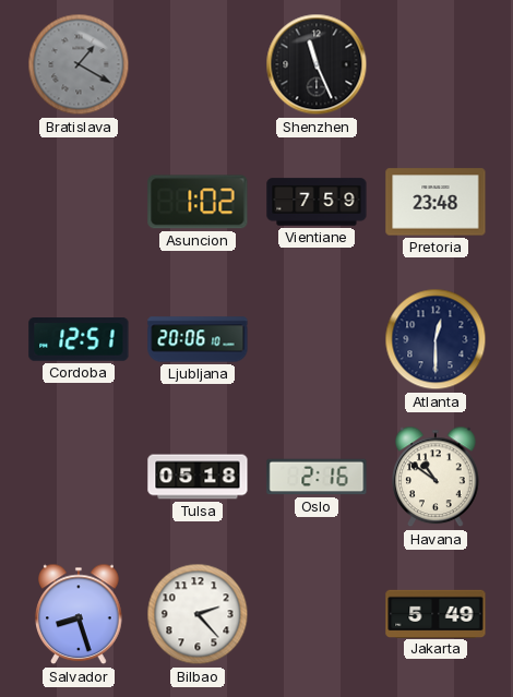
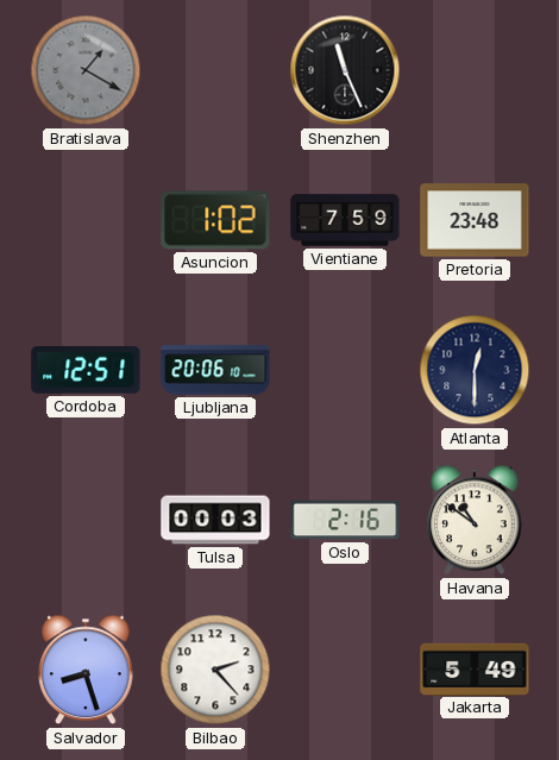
Tulsa: 05:18 -> 00:03 (215, 520)
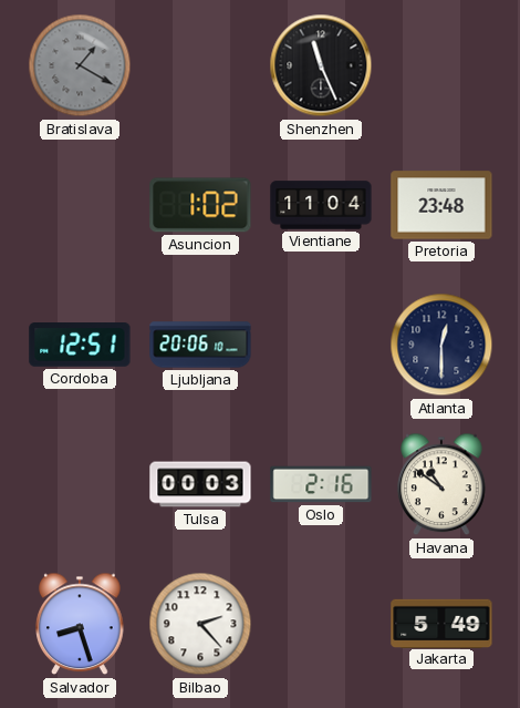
Vientiane: 7:59 -> 11:04 (321, 205)
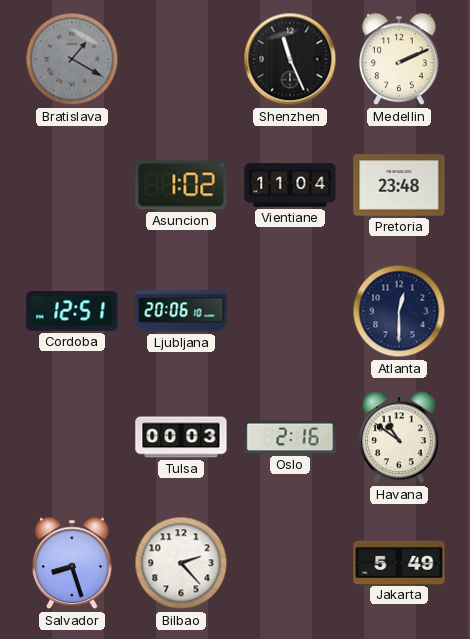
Medellin: none -> 2:11 (399, 59)
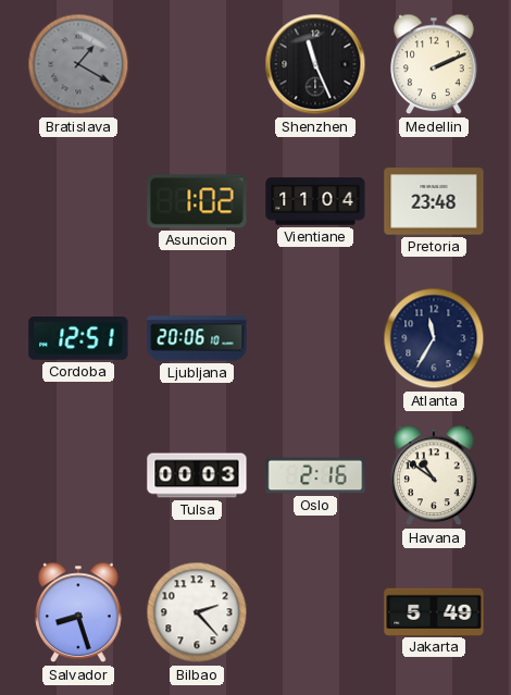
Atlanta: 12:30 -> 11:35 (434, 338)
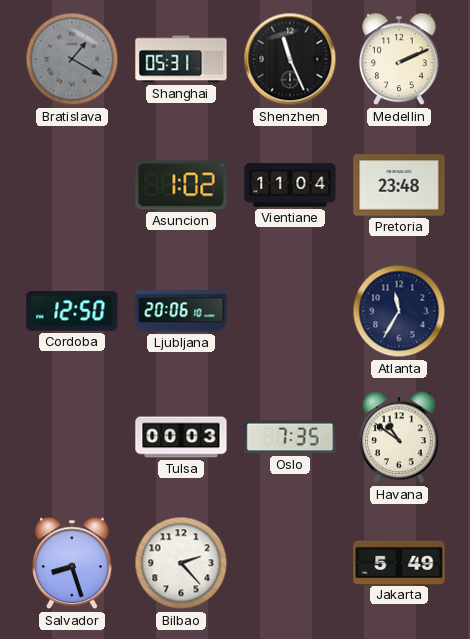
Shanghai: none -> 05:31 (181, 59)
Cordoba: 12:51 -> 12:50 (72, 312)
Oslo: 2:16 -> 7:35 (290, 437)
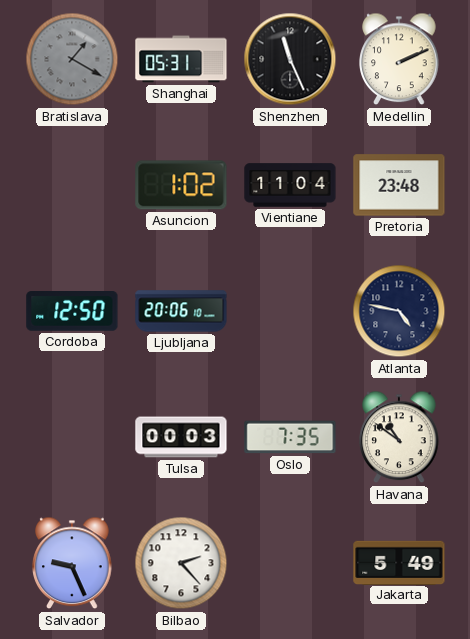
Atlanta: 11:35 -> 4:47 (399, 311)
Salvador: 8:27 -> 9:26 (72, 563)
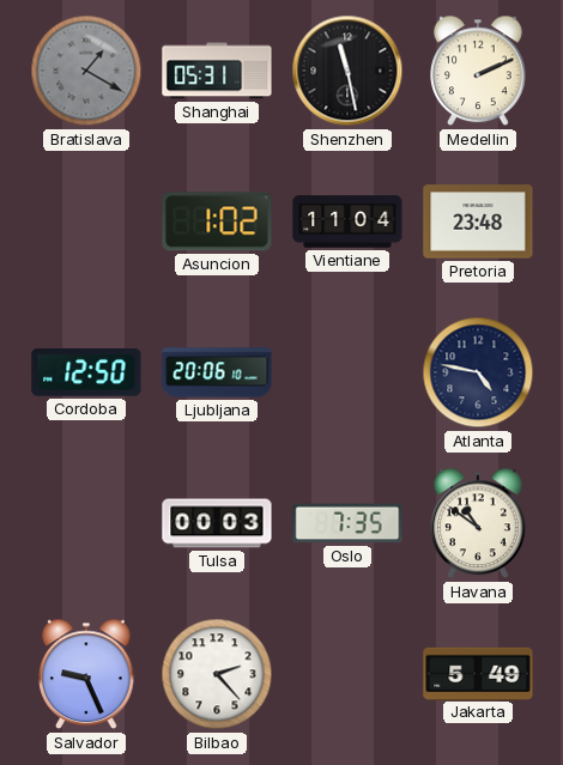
Shenzhen: 11:26 -> 11:28 (347, 71)
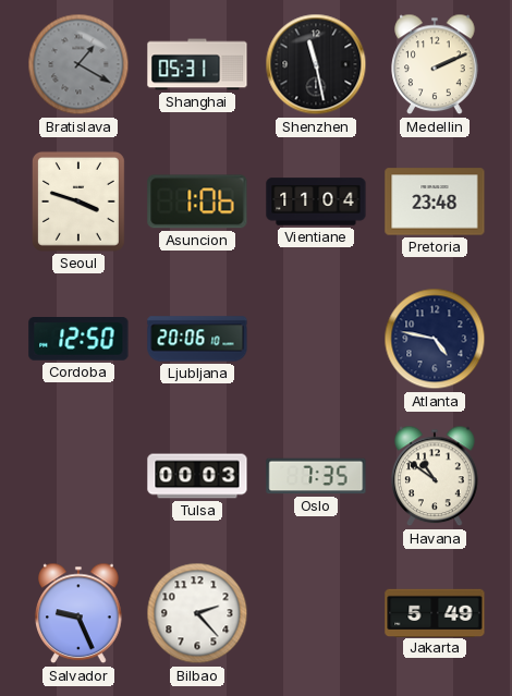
Seoul: none -> 3:48 (78, 202)
Asuncion: 1:02 -> 1:06 (197, 202)
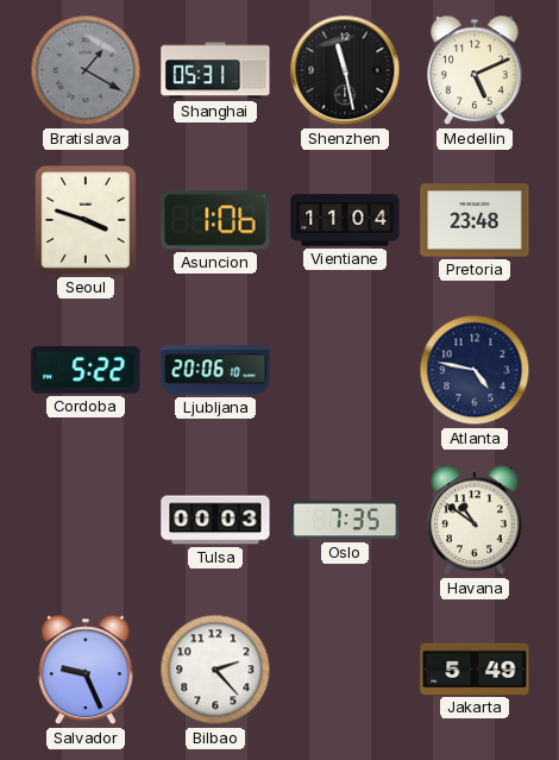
Medellin: 2:11 -> 5:11 (475, 70)
Cordoba: 12:50 -> 5:22 (86, 371)
